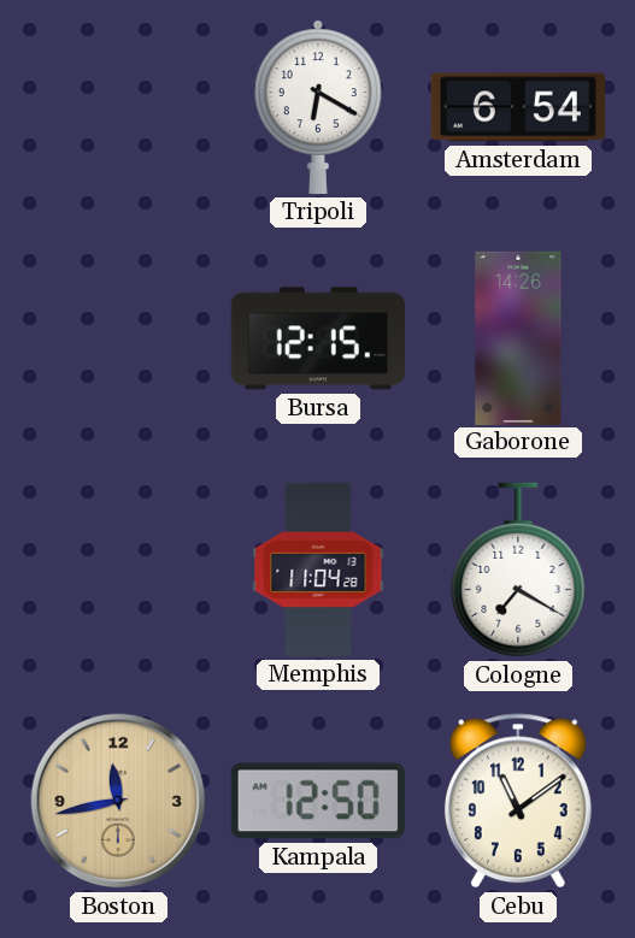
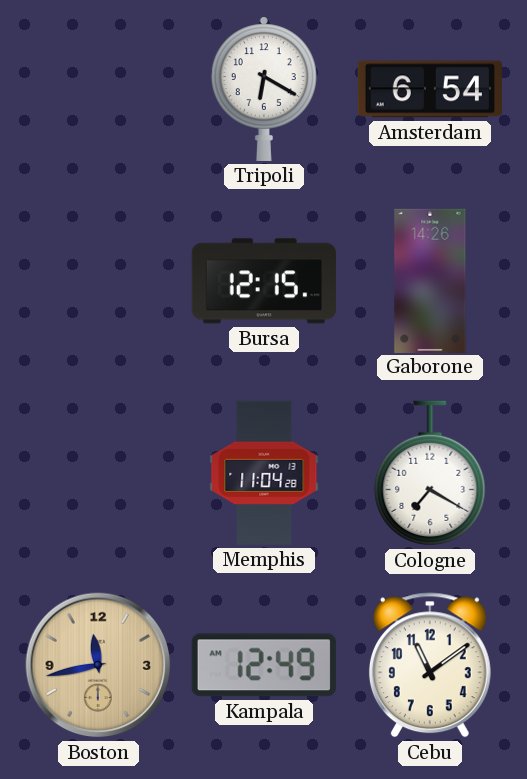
Kampala: 12:50 -> 12:49 (264, 665)
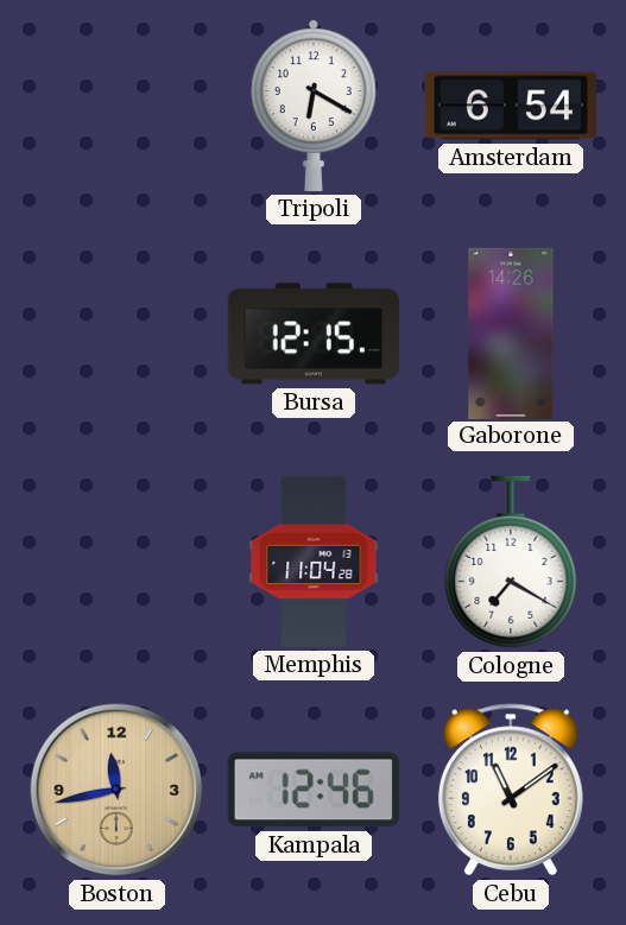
Kampala: 12:49 -> 12:46 (314, 790)
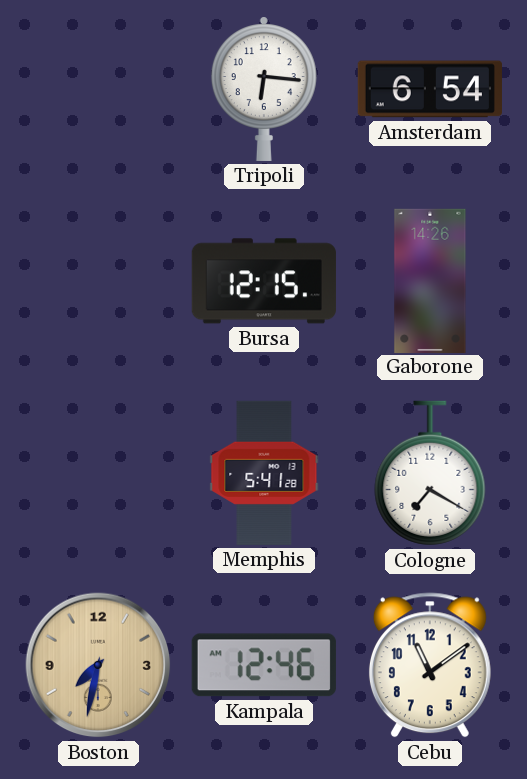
Tripoli: 6:20 -> 6:16 (264, 89)
Memphis: 11:04 -> 5:41 (264, 473)
Boston: 11:43 -> 7:32 (98, 665)
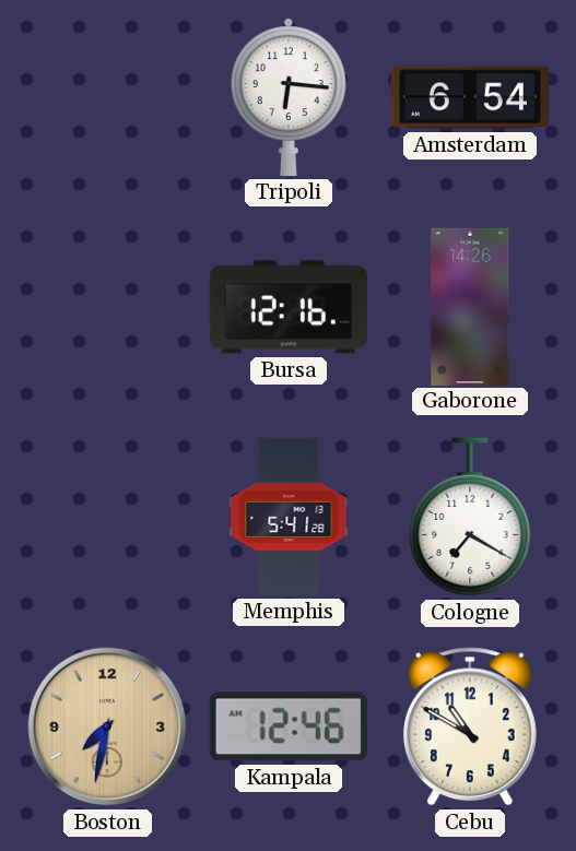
Bursa: 12:15 -> 12:16 (289, 307)
Cebu: 11:09 -> 10:50 (470, 726)
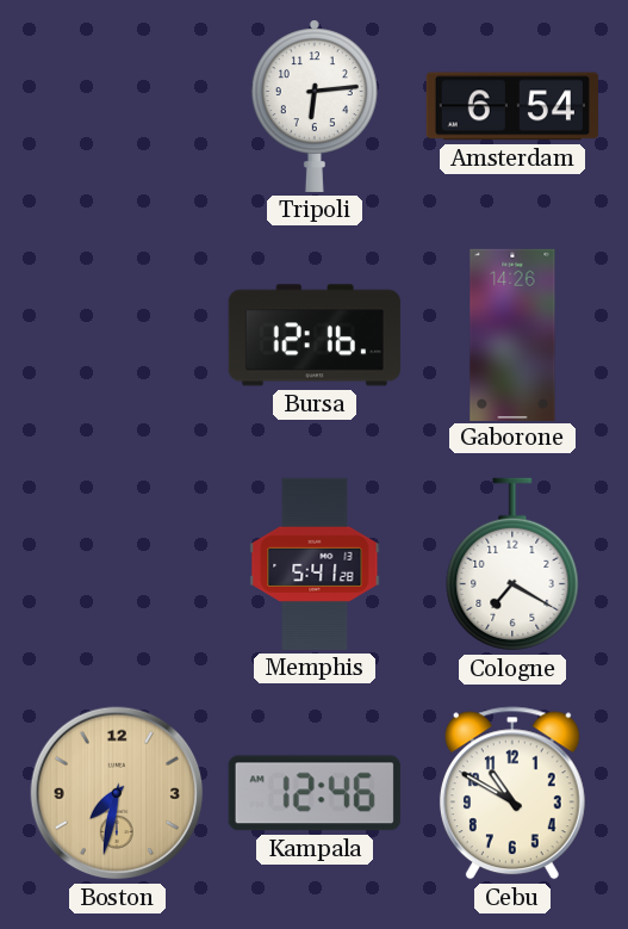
Tripoli: 6:16 -> 6:14 (315, 106)
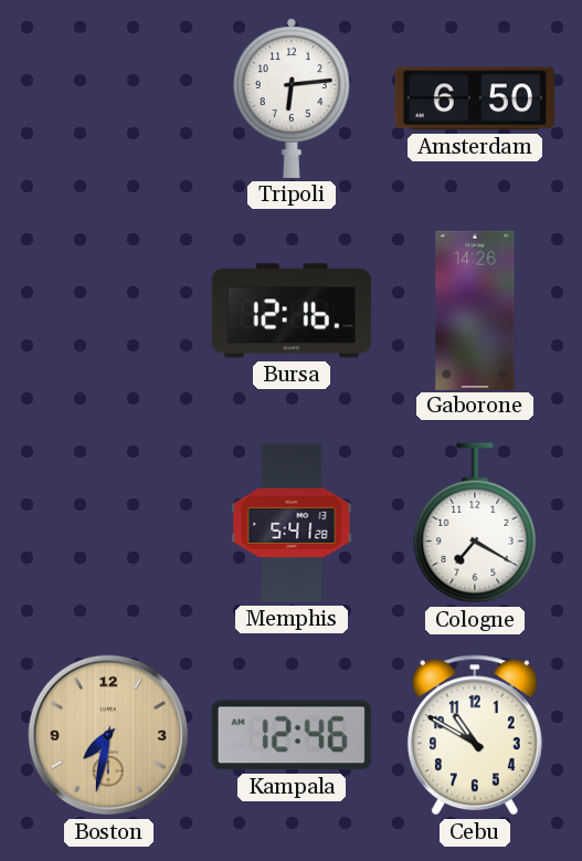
Amsterdam: 6:54 -> 6:50 (475, 98)
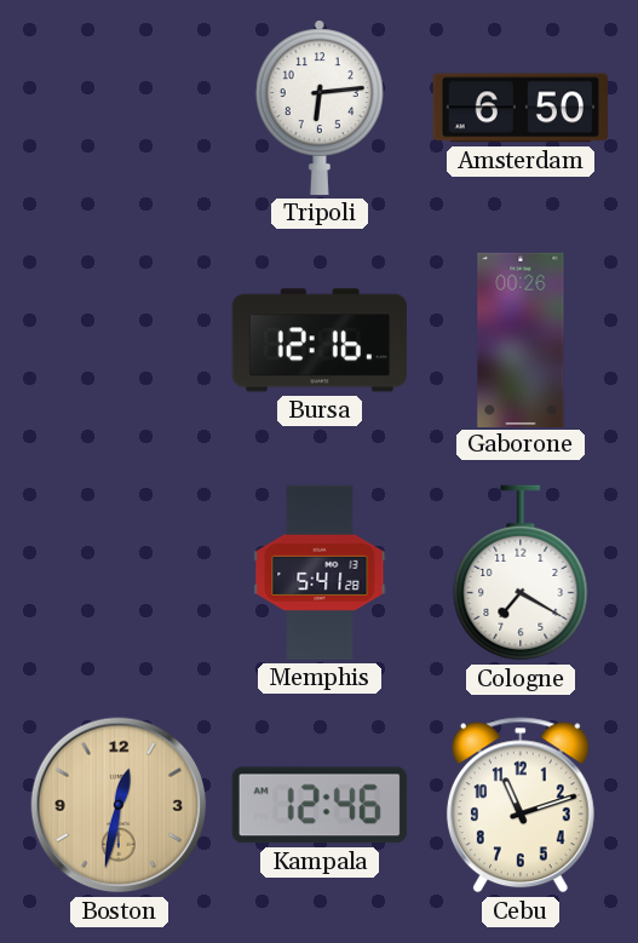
Gaborone: 14:26 -> 00:26 (521, 339)
Boston: 7:32 -> 12:32 (119, 805)
Cebu: 10:50 -> 11:12 (521, 805)
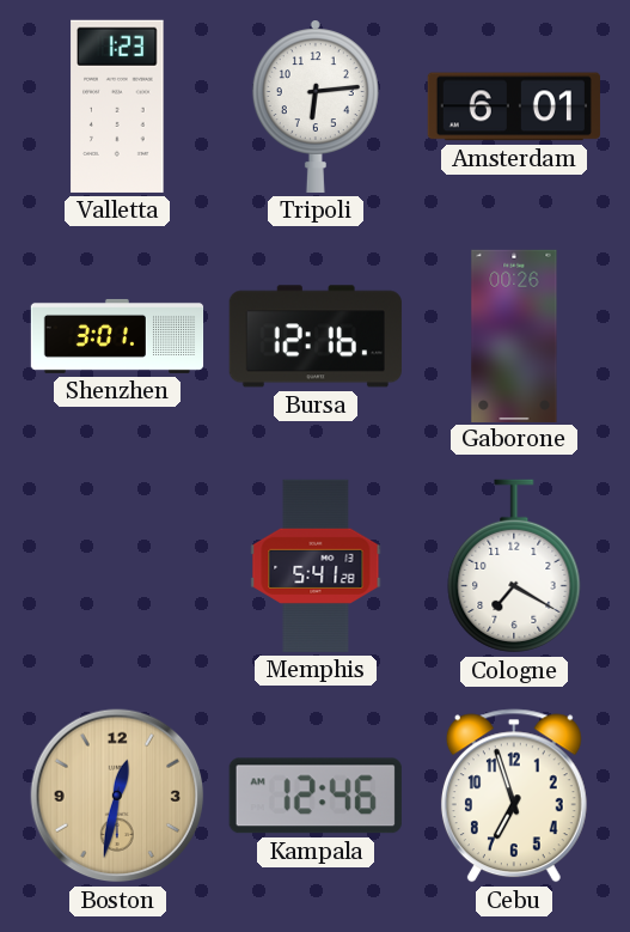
Valletta: none -> 1:23 (117, 106)
Amsterdam: 6:50 -> 6:01 (514, 106)
Shenzhen: none -> 3:01 (117, 336)
Cebu: 11:12 -> 6:57 (514, 796)
